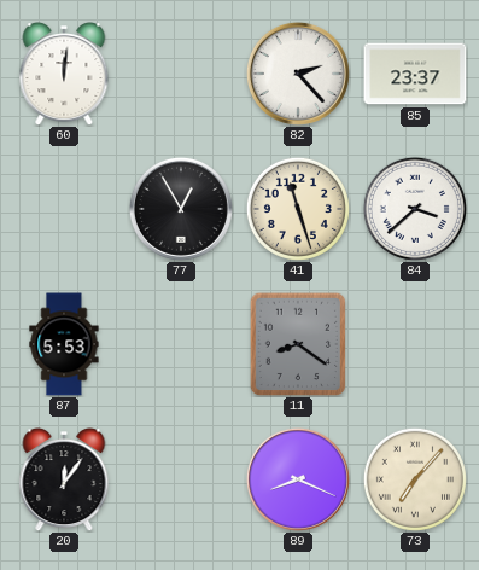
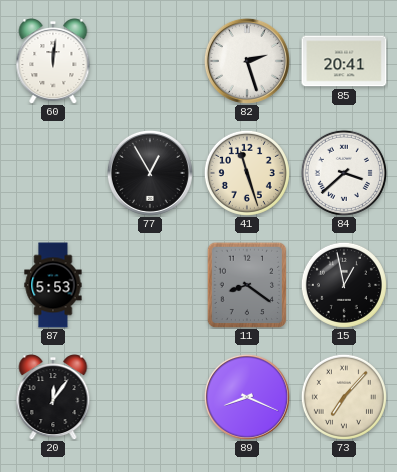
82: 2:23 -> 2:27 (247, 61)
85: 23:37 -> 20:41 (344, 61)
15: none -> 12:58 (344, 285)
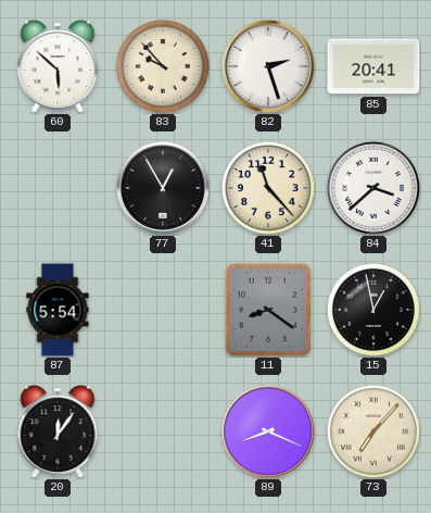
60: 12:01 -> 5:52 (58, 66)
83: none -> 9:53 (163, 66)
41: 11:27 -> 11:23 (268, 188)
87: 5:53 -> 5:54 (58, 310)
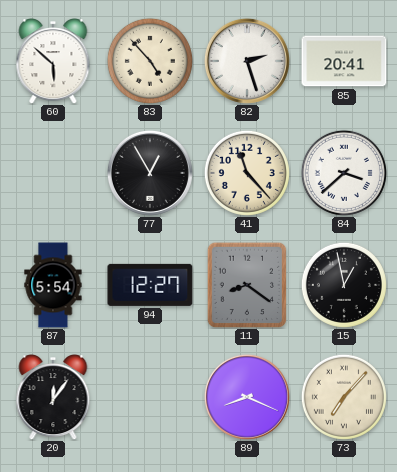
83: 9:53 -> 4:53 (150, 61)
94: none -> 12:27 (150, 285)
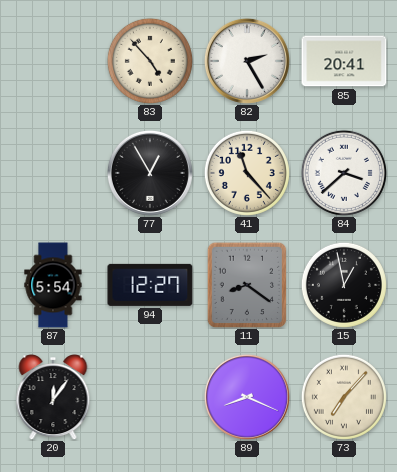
60: 5:52 -> none (53, 61)
82: 2:27 -> 2:25 (247, 61)
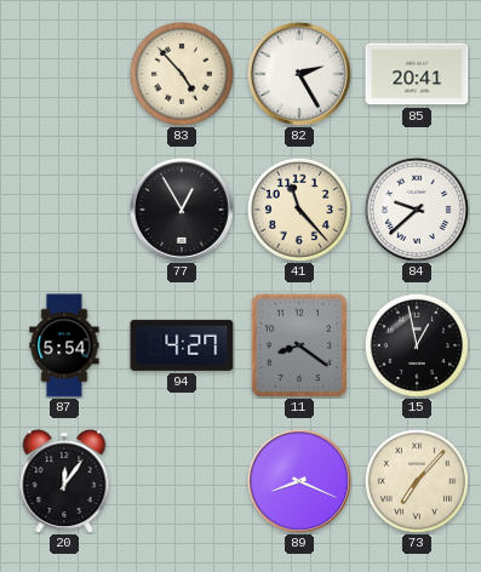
84: 3:38 -> 9:38 (417, 210)
94: 12:27 -> 4:27 (182, 345)
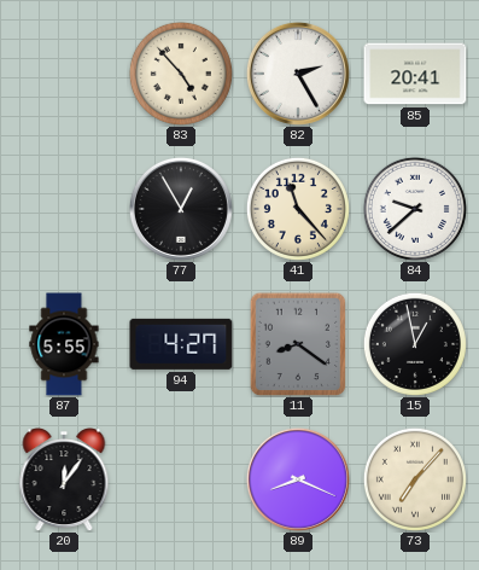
87: 5:54 -> 5:55 (64, 344)
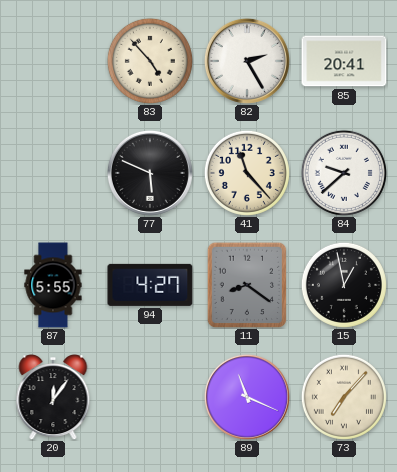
77: 12:55 -> 5:49 (150, 173)
89: 8:19 -> 11:19 (247, 397)
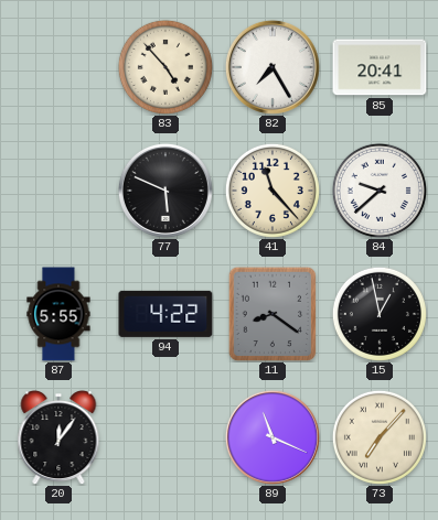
82: 2:25 -> 7:25 (273, 67)
94: 4:27 -> 4:22 (165, 314)
